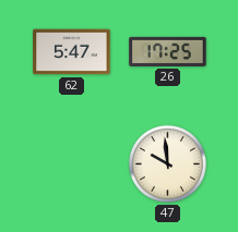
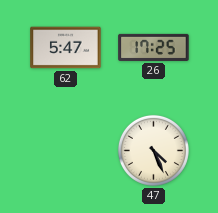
47: 9:59 -> 4:26 (153, 150)
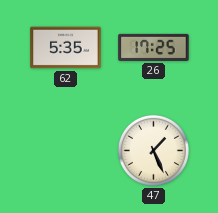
62: 5:47 -> 5:35 (66, 48)
47: 4:26 -> 1:26 (153, 150)
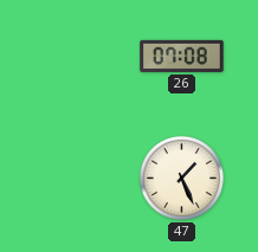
62: 5:35 -> none (66, 48)
26: 17:25 -> 07:08 (182, 56)
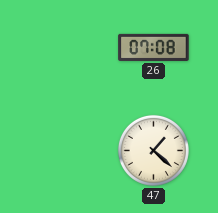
47: 1:26 -> 1:22 (153, 150)
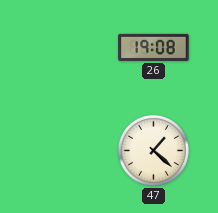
26: 07:08 -> 19:08 (154, 47)
